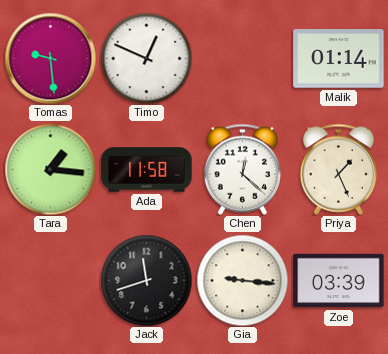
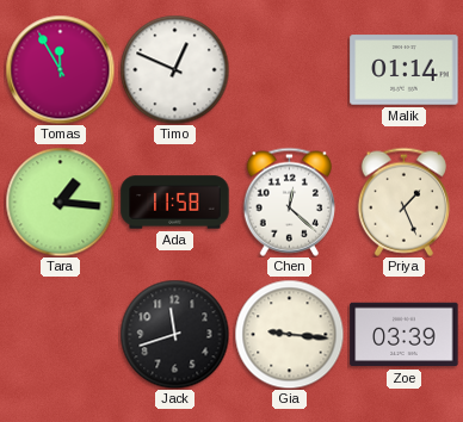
Tomas: 9:29 -> 11:55 (60, 69)
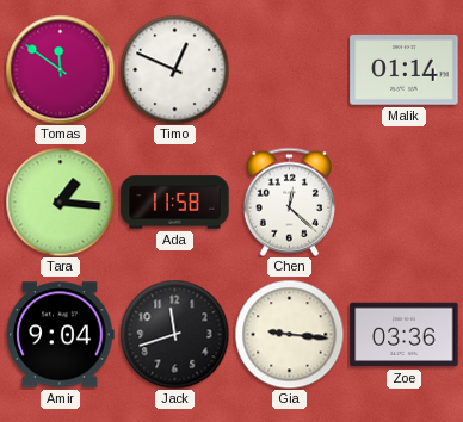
Tomas: 11:55 -> 11:51 (60, 69)
Priya: 1:26 -> none (403, 201)
Amir: none -> 9:04 (61, 335)
Zoe: 03:39 -> 03:36 (405, 335)
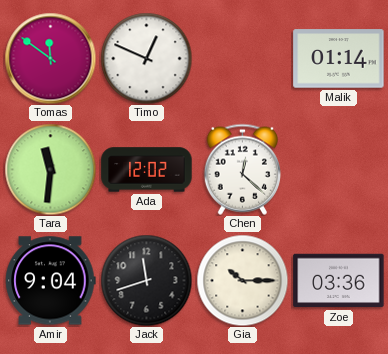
Tara: 1:16 -> 11:31 (50, 169)
Ada: 11:58 -> 12:02 (147, 170)
Gia: 9:16 -> 10:15 (242, 280)
